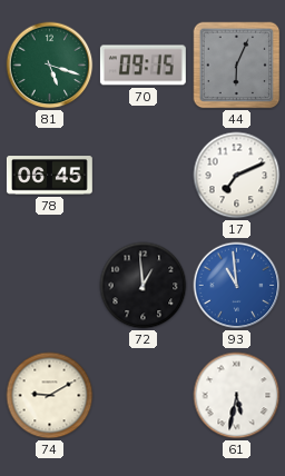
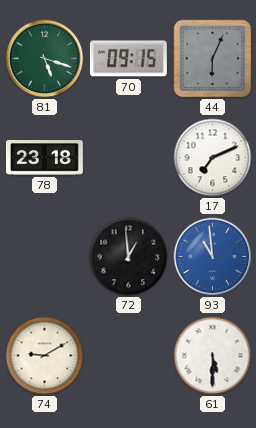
78: 06:45 -> 23:18 (44, 158)
61: 5:32 -> 5:30 (213, 356)
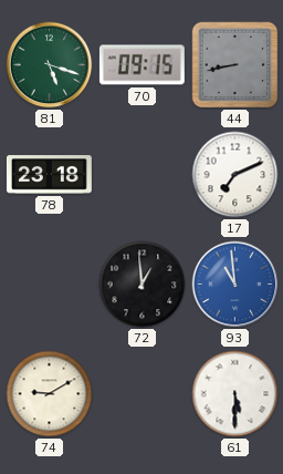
44: 6:04 -> 8:43 (235, 65)
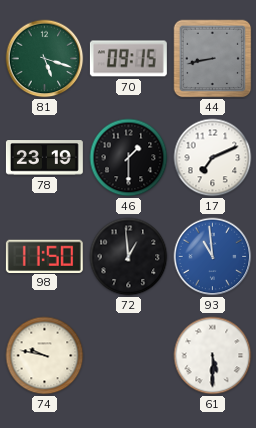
78: 23:18 -> 23:19 (44, 158)
46: none -> 1:30 (129, 158)
98: none -> 11:50 (44, 256)
74: 9:10 -> 9:47 (45, 356)
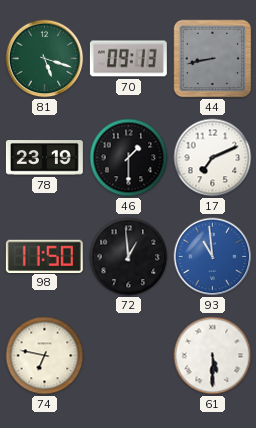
70: 09:15 -> 09:13 (128, 59)
74: 9:47 -> 6:47 (45, 356)
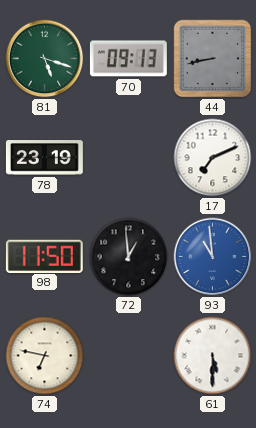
46: 1:30 -> none (129, 158)
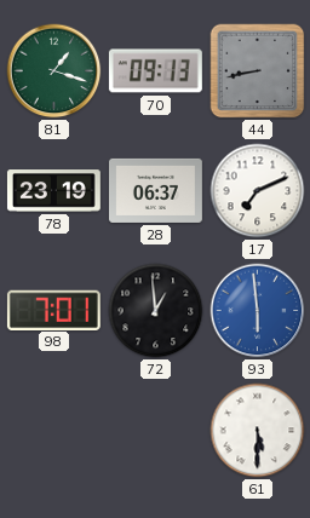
81: 5:18 -> 1:18 (54, 71)
28: none -> 06:37 (155, 190)
98: 11:50 -> 7:01 (53, 310)
93: 10:59 -> 5:59 (258, 311)
74: 6:47 -> none (45, 356)
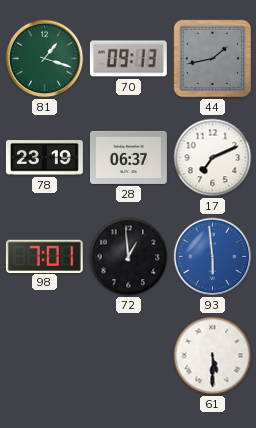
44: 8:43 -> 1:43 (213, 59)
